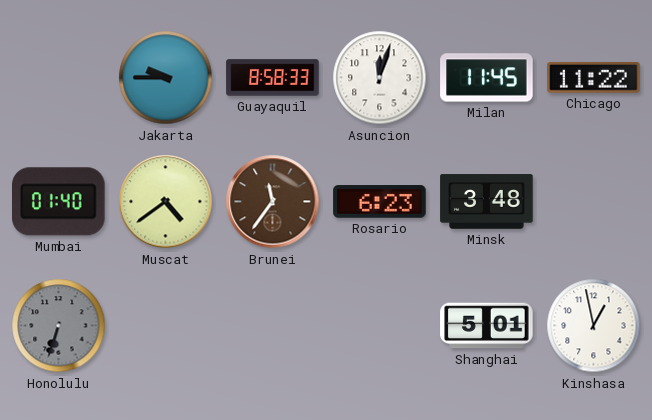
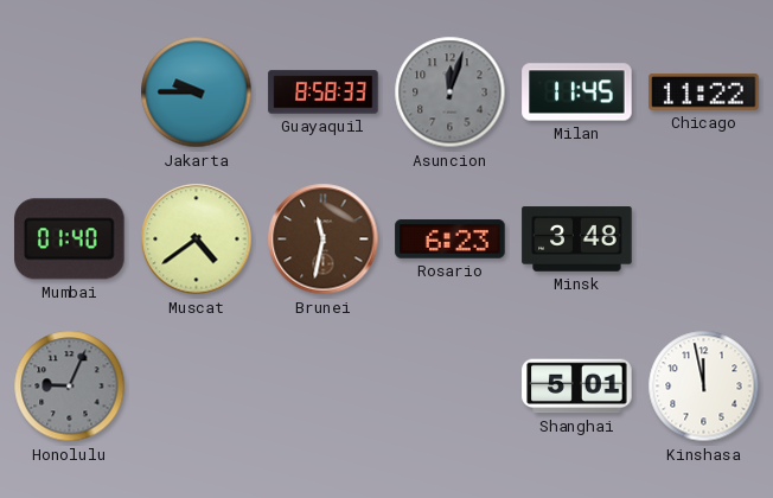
Asuncion dial: white -> grey (451, 92)
Brunei: 11:36 -> 11:32 (324, 240)
Honolulu: 6:33 -> 9:04 (70, 387)
Kinshasa: 12:58 -> 11:58 (704, 387)
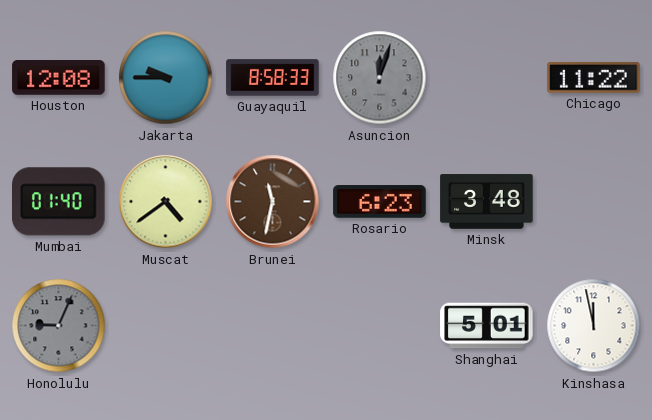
Houston: none -> 12:08 (59, 78)
Milan: 11:45 -> none (577, 92)
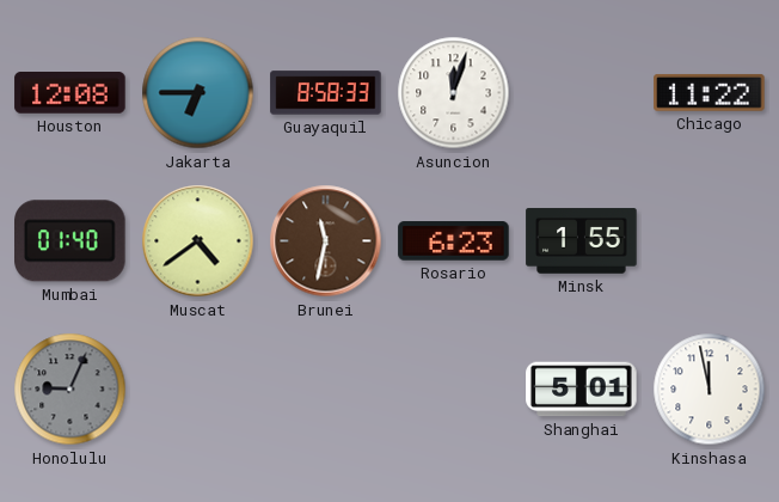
Jakarta: 9:45 -> 6:45 (198, 93)
Asuncion dial: grey -> white (454, 93)
Minsk: 3:48 -> 1:55 (582, 241)
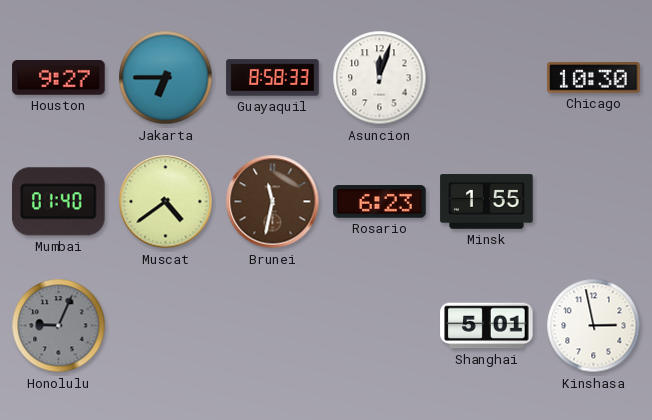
Houston: 12:08 -> 9:27 (59, 78)
Chicago: 11:22 -> 10:30 (594, 78)
Kinshasa: 11:58 -> 2:58 (594, 326)
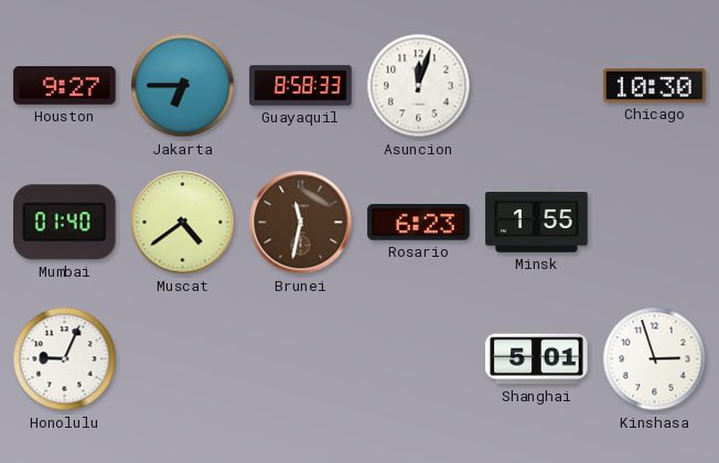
Honolulu dial: grey -> white (65, 359)
Kinshasa: 2:58 -> 2:57 (655, 359)
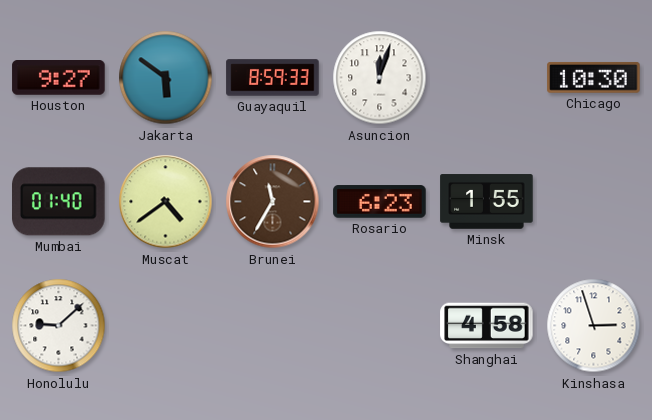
Jakarta: 6:45 -> 5:51 (166, 78)
Guayaquil: 8:58 -> 8:59 (273, 78)
Brunei: 11:32 -> 11:35 (273, 202)
Honolulu: 9:04 -> 9:08 (59, 326)
Shanghai: 5:01 -> 4:58 (487, 326)
